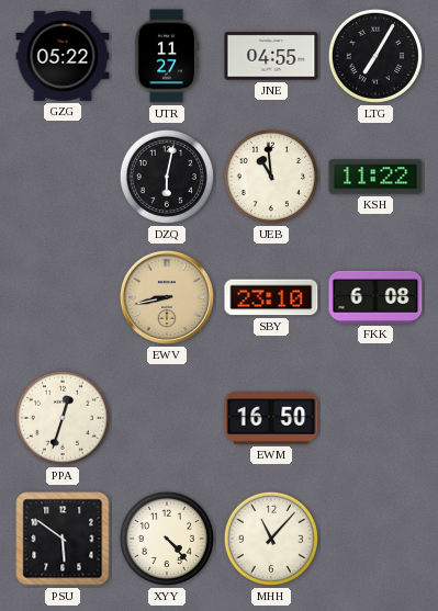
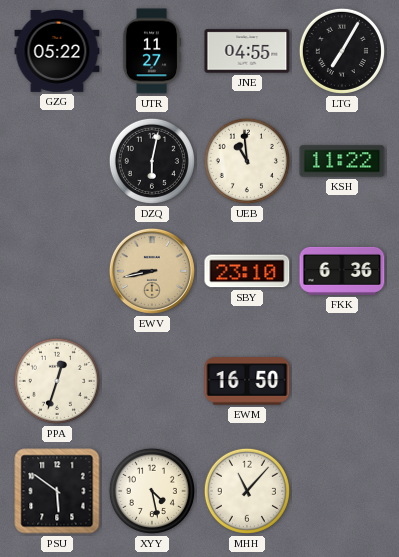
FKK: 6:08 -> 6:36 (342, 271)
XYY: 4:23 -> 4:28 (152, 491)
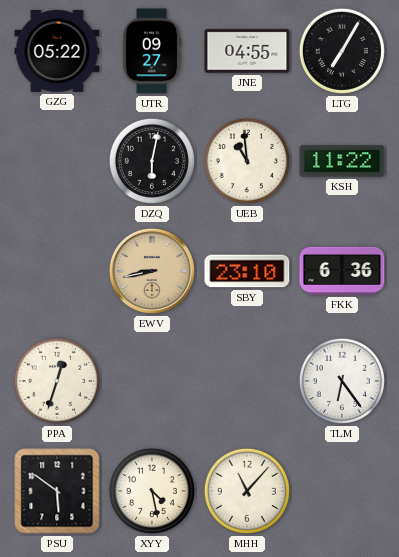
UTR: 11:27 -> 09:27 (152, 51)
EWM: 16:50 -> none (247, 381)
TLM: none -> 6:24 (342, 381)
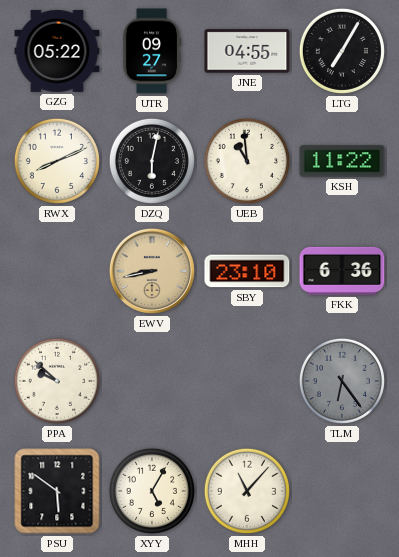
RWX: none -> 8:11 (57, 161)
PPA: 12:33 -> 9:52 (57, 381)
TLM dial: white -> grey (342, 381)
XYY: 4:28 -> 5:05 (152, 491)
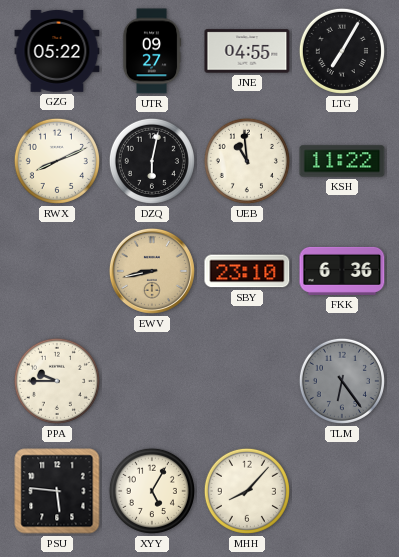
PPA: 9:52 -> 9:45 (57, 381)
PSU: 5:51 -> 5:46 (57, 491)
MHH: 11:07 -> 8:07 (247, 491)
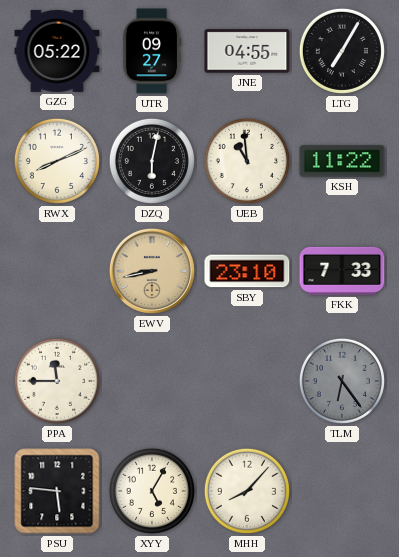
FKK: 6:36 -> 7:33 (342, 271)
PPA: 9:45 -> 11:45 (57, 381)
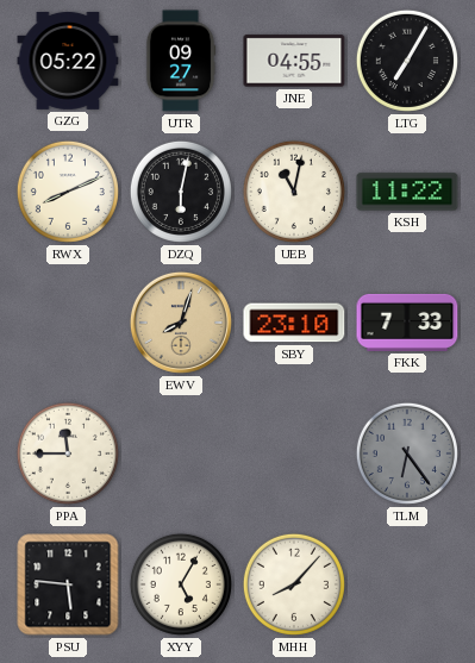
UEB: 10:59 -> 11:02 (294, 192)
EWV: 8:43 -> 8:03 (181, 323)
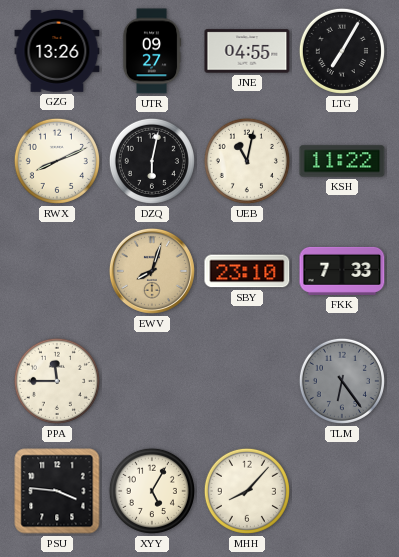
GZG: 05:22 -> 13:26 (57, 51)
PSU: 5:46 -> 3:46 (57, 491)
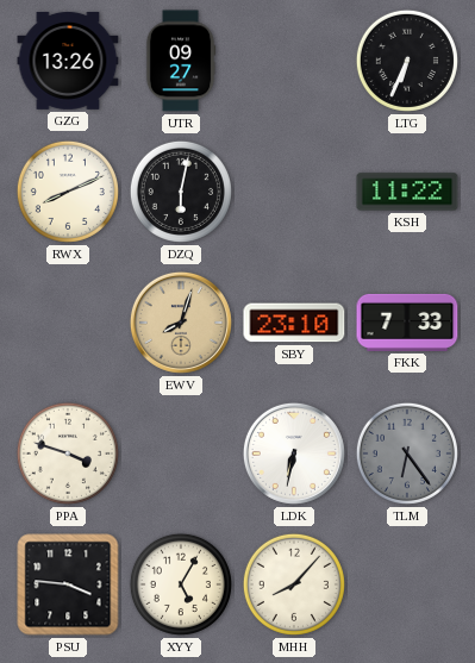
JNE: 04:55 -> none (247, 51)
LTG: 7:05 -> 6:34 (407, 61)
UEB: 11:02 -> none (247, 161)
PPA: 11:45 -> 3:48 (68, 454)
LDK: none -> 6:32 (294, 454)
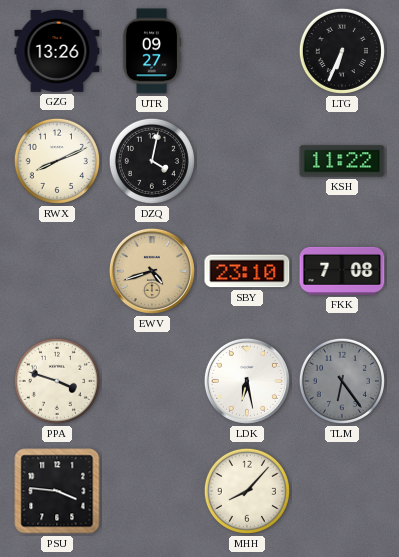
DZQ: 6:02 -> 4:02 (152, 161)
EWV: 8:03 -> 4:42 (152, 271)
FKK: 7:33 -> 7:08 (342, 271)
LDK: 6:32 -> 6:28 (247, 381)
XYY: 5:05 -> none (181, 584)
